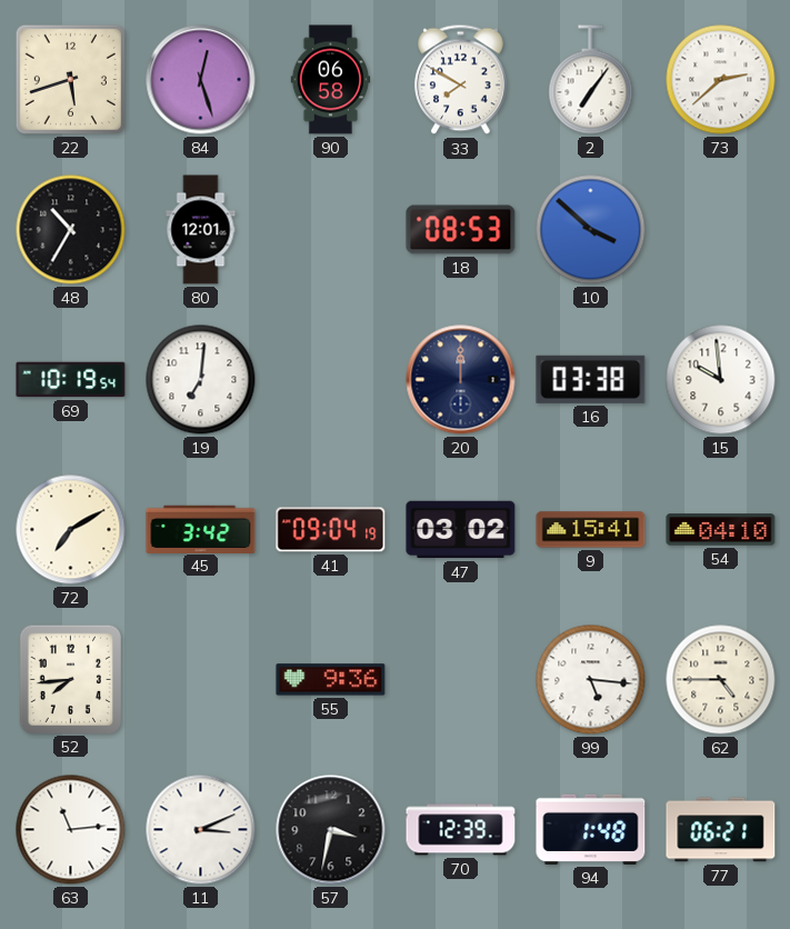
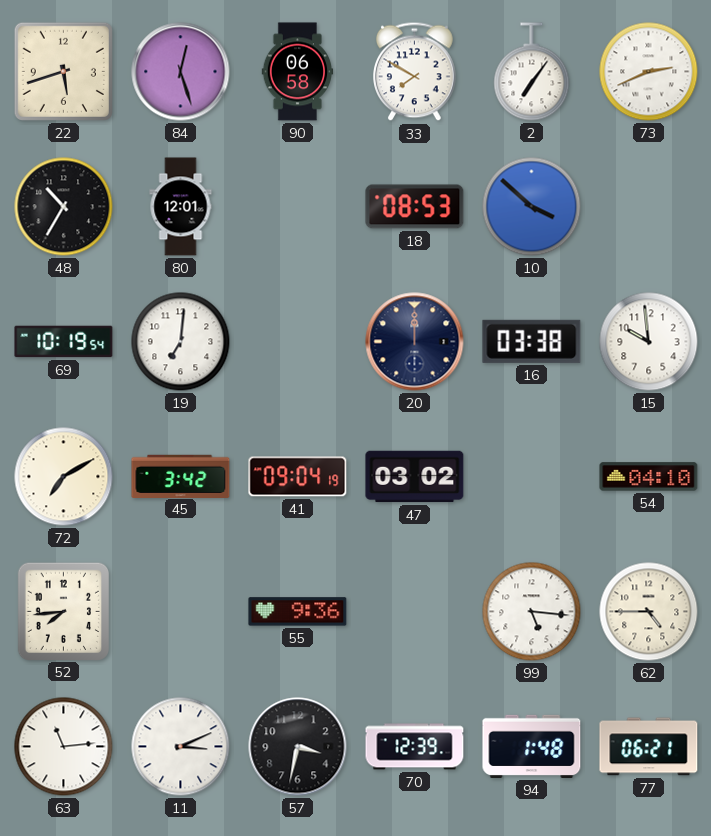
73: 2:38 -> 2:41 (649, 72)
9: 15:41 -> none (591, 530)
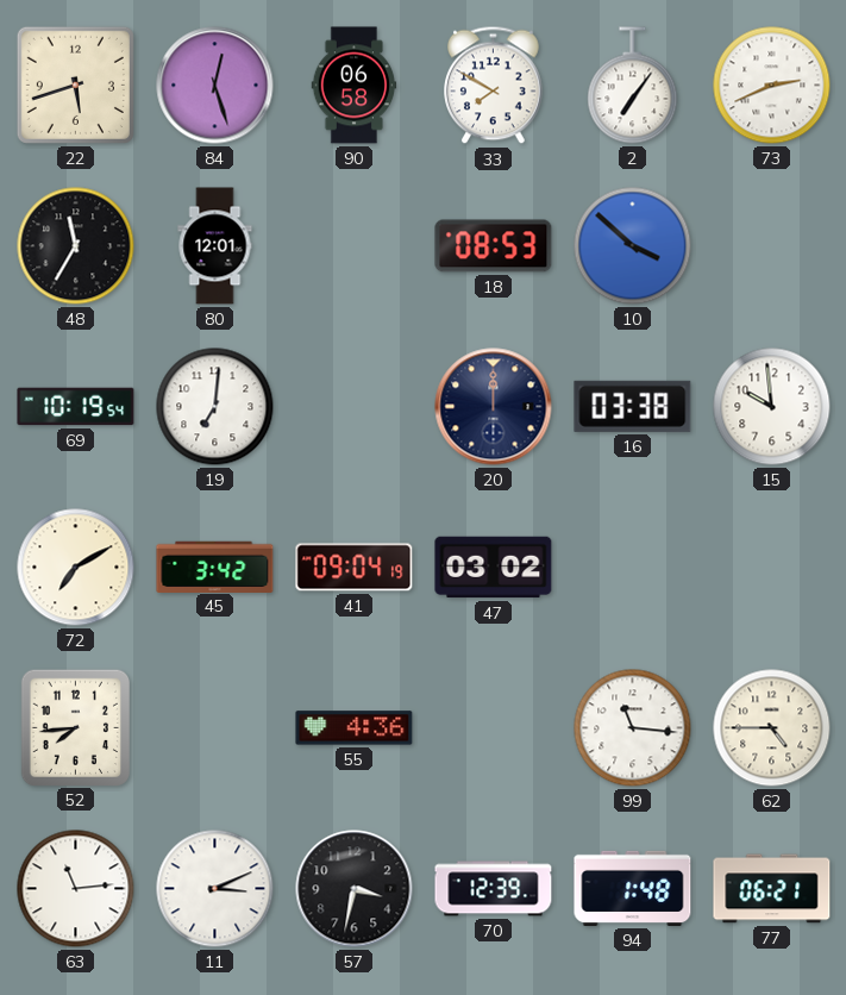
48: 10:35 -> 11:35 (76, 246)
54: 04:10 -> none (649, 477)
55: 9:36 -> 4:36 (355, 728)
99: 5:16 -> 11:16 (633, 728)
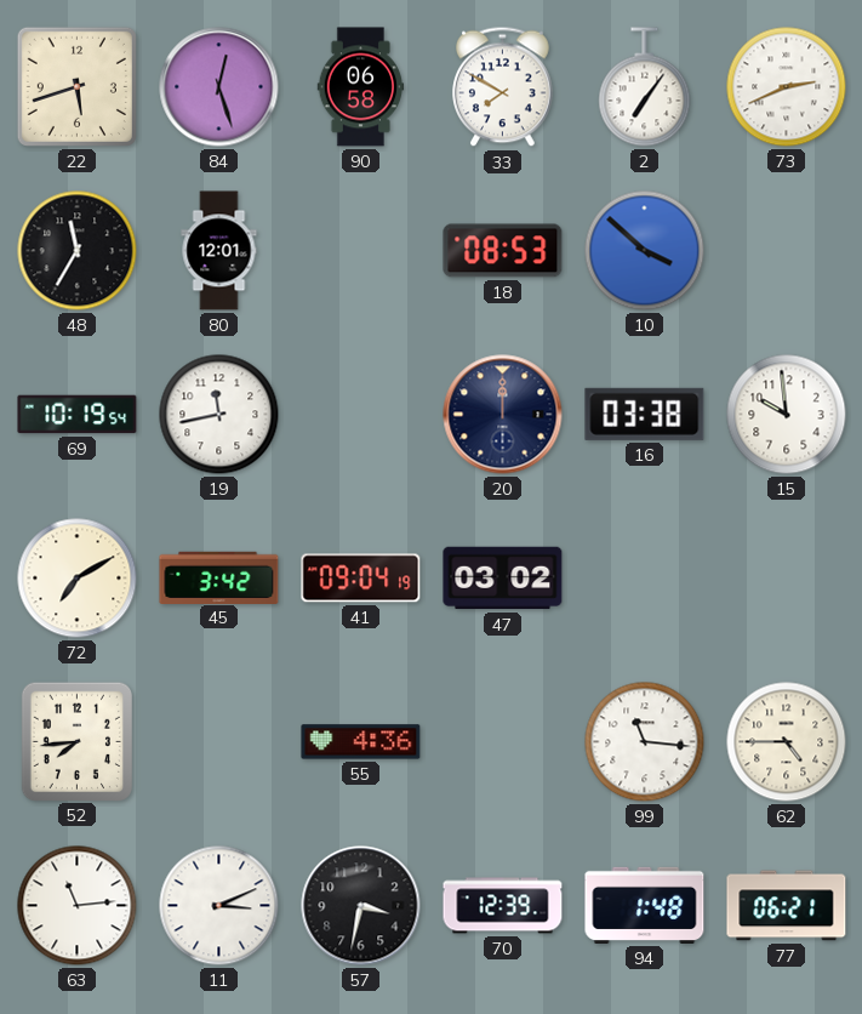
19: 7:01 -> 11:43 (219, 415)
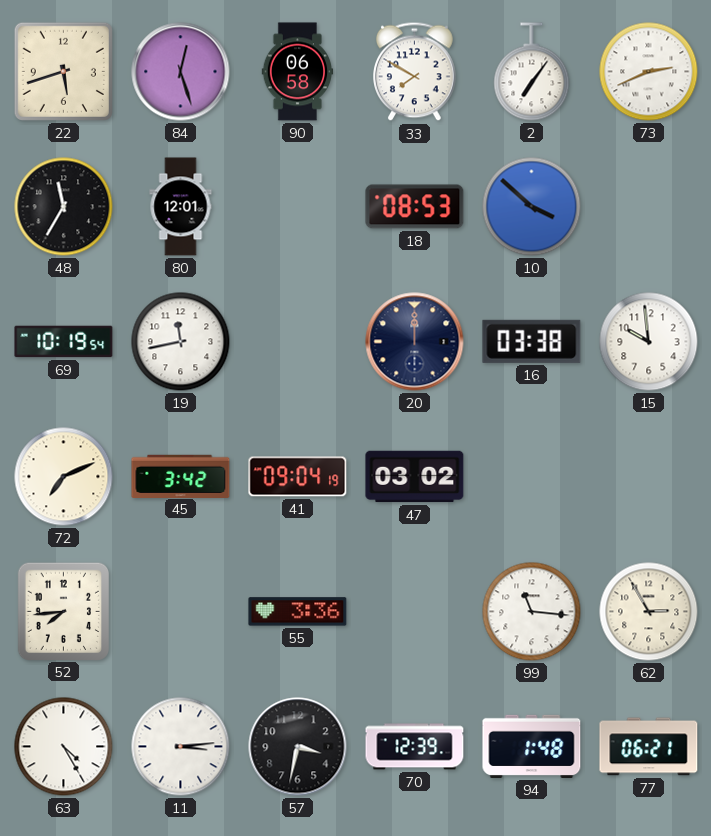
72: 7:10 -> 7:11 (64, 477)
55: 4:36 -> 3:36 (298, 612)
62: 4:45 -> 2:55 (649, 612)
63: 11:14 -> 4:25 (64, 747)
11: 3:11 -> 3:14 (181, 747)
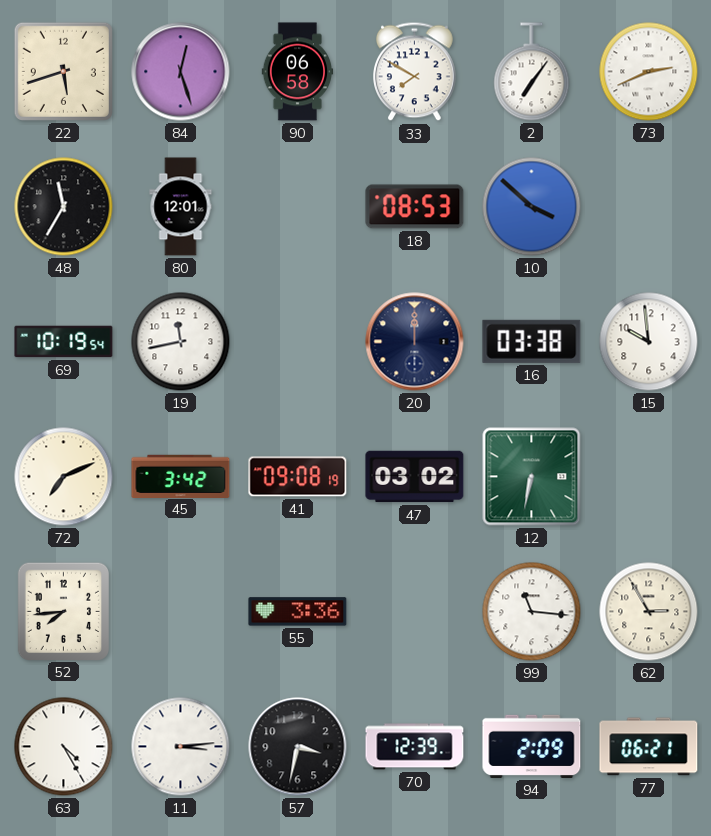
41: 09:04 -> 09:08 (298, 477)
12: none -> 6:32 (532, 477)
94: 1:48 -> 2:09 (532, 746)
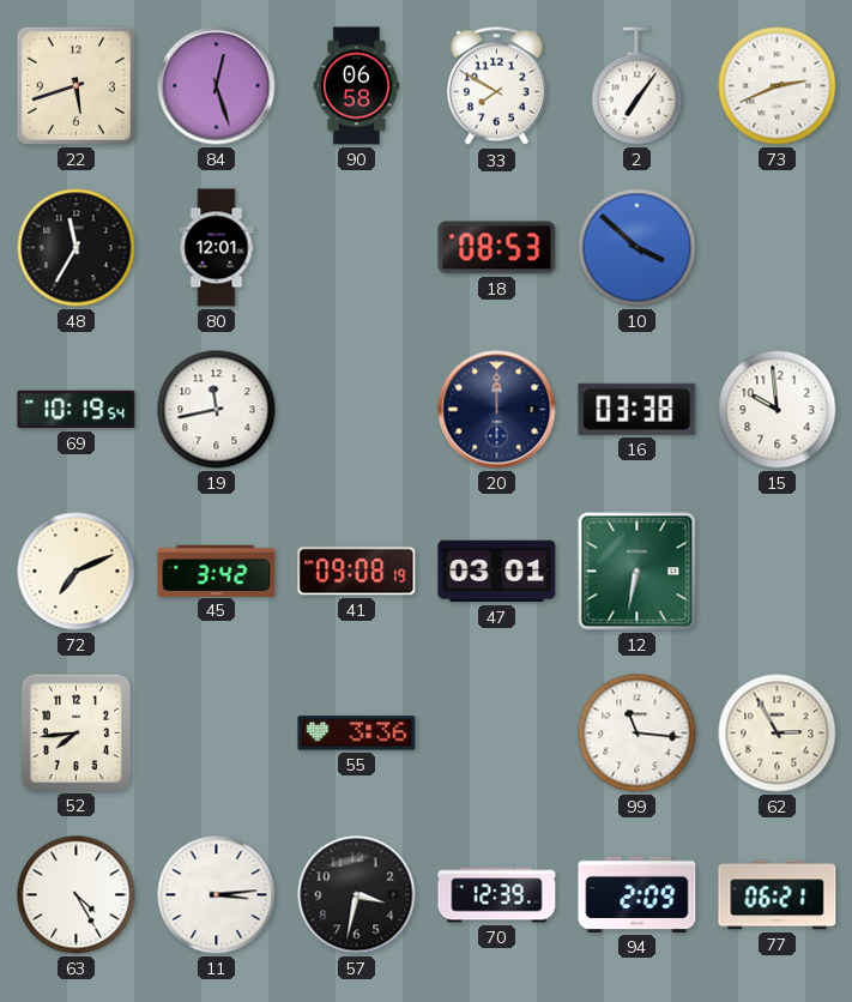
47: 03:02 -> 03:01 (497, 572)
